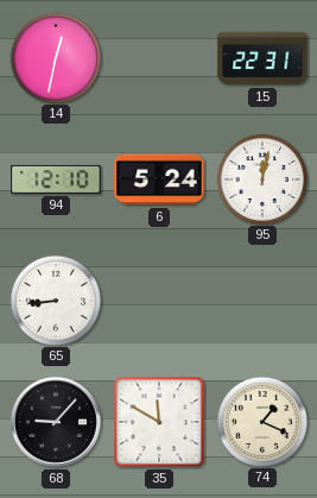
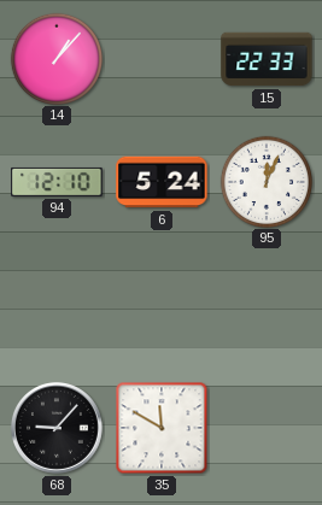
14: 12:32 -> 1:07 (55, 58)
15: 22:31 -> 22:33 (267, 59)
95: 12:02 -> 12:04 (265, 181)
65: 8:44 -> none (55, 300)
74: 1:19 -> none (261, 421)
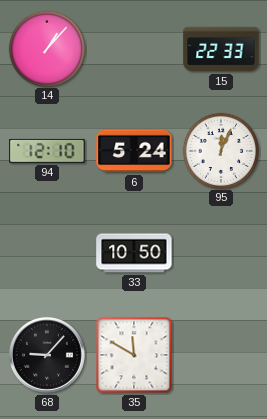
33: none -> 10:50 (134, 253)
